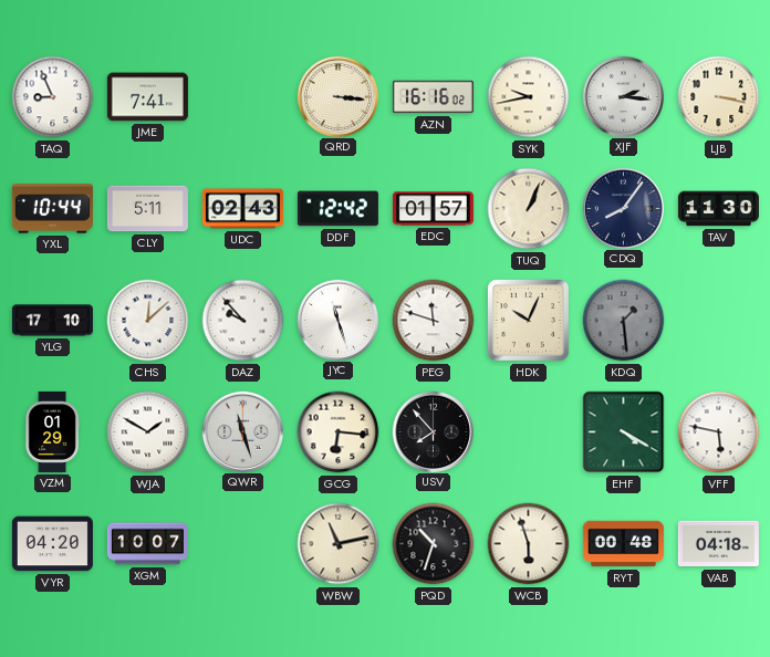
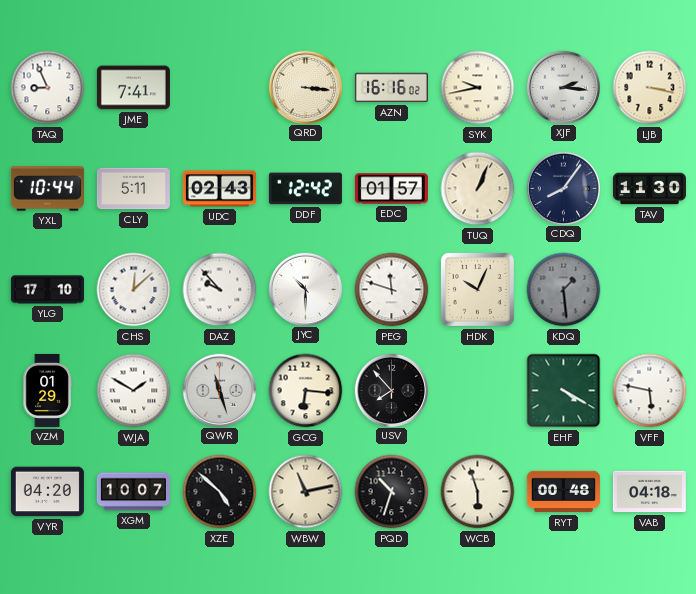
JYC: 11:27 -> 10:30 (305, 289)
XZE: none -> 4:52 (220, 492)
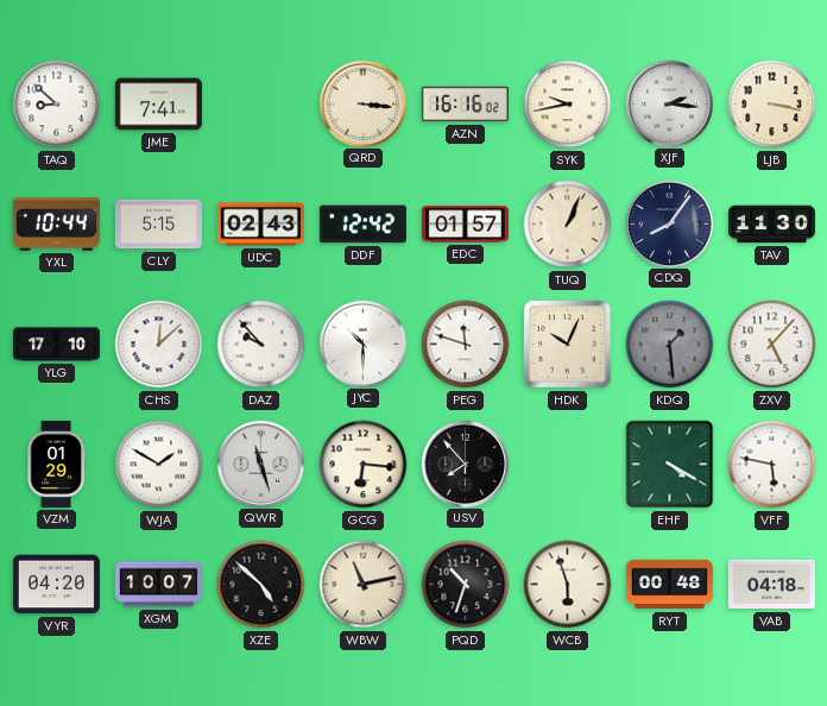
TAQ: 8:56 -> 8:52 (57, 105)
CLY: 5:11 -> 5:15 (158, 225)
ZXV: none -> 5:07 (772, 345)
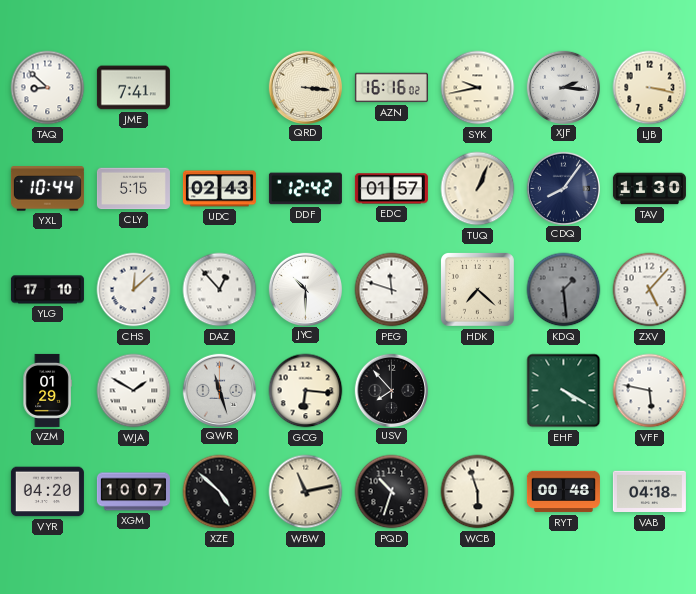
DAZ: 9:53 -> 12:53 (220, 290)
HDK: 10:04 -> 7:22 (477, 289)
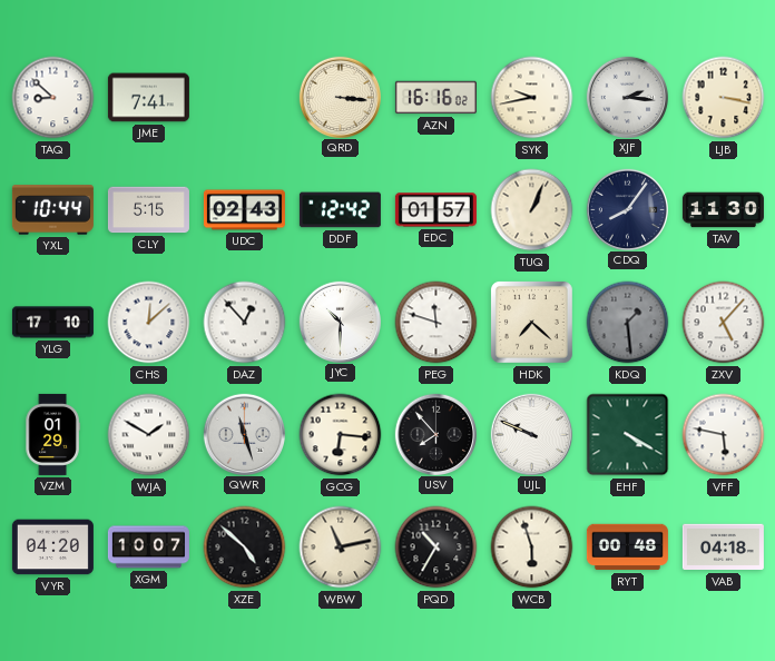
UJL: none -> 9:49 (531, 434)
PQD: 10:33 -> 10:35 (436, 547)
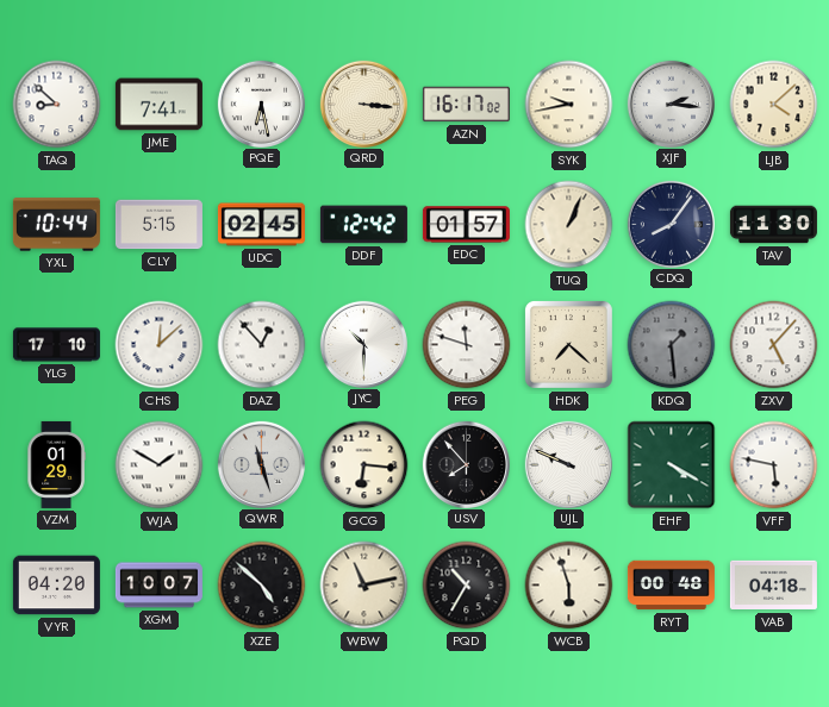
PQE: none -> 6:28 (261, 104)
AZN: 16:16 -> 16:17 (466, 105)
LJB: 3:17 -> 4:08 (774, 105)
UDC: 02:43 -> 02:45 (261, 225)
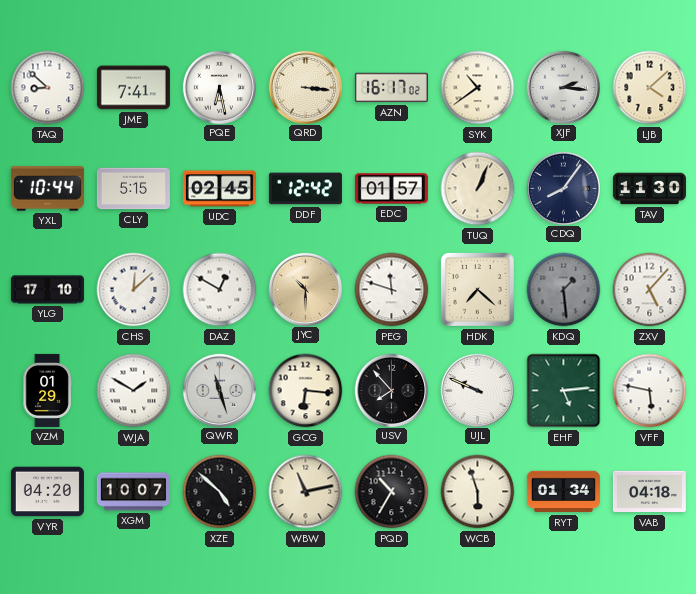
SYK: 9:43 -> 10:39 (478, 88)
DAZ: 12:53 -> 12:50 (220, 290)
JYC dial: white -> champagne (305, 289)
EHF: 4:20 -> 5:14 (564, 391)
RYT: 00:48 -> 01:34 (563, 492)
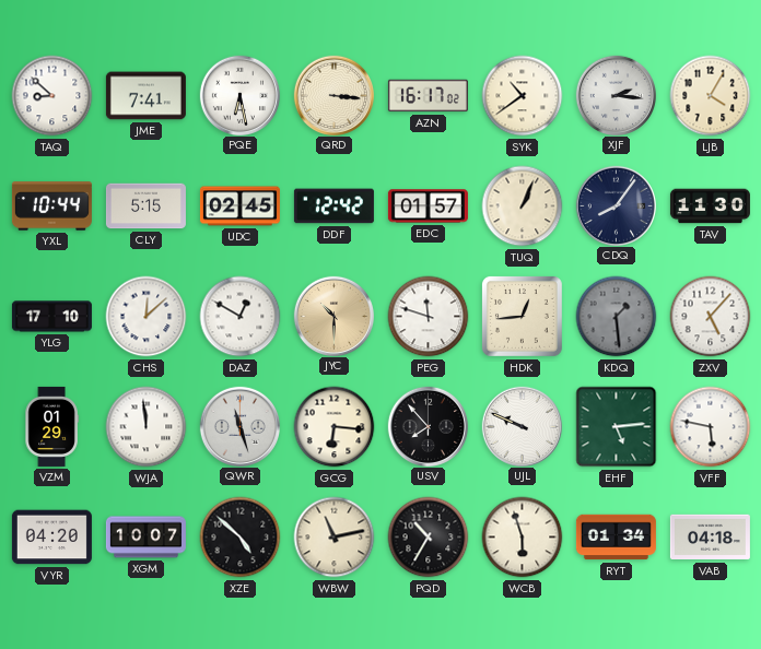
LJB: 4:08 -> 4:05 (711, 96)
HDK: 7:22 -> 12:44 (522, 316)
WJA: 1:50 -> 11:59 (147, 427)
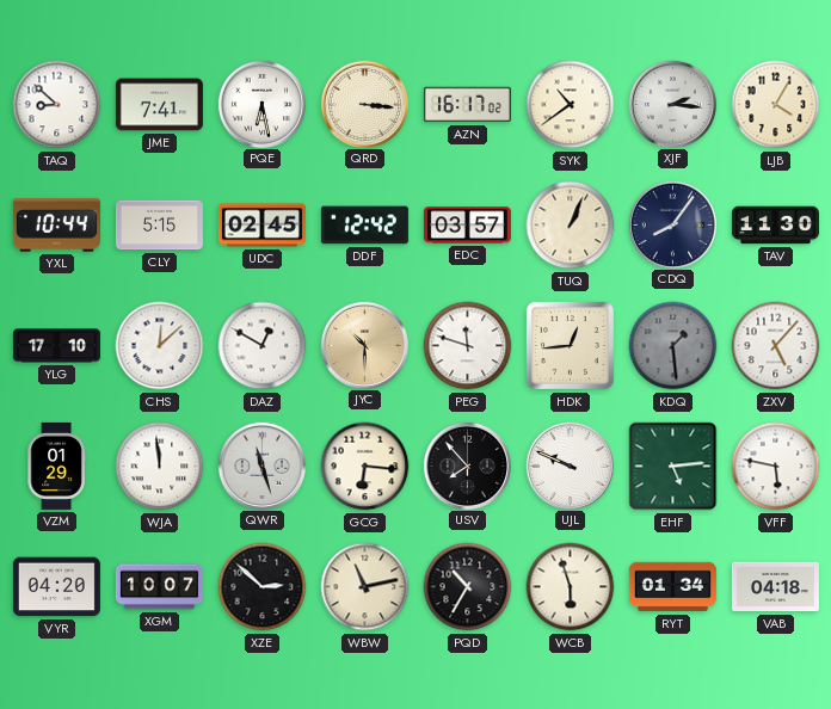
EDC: 01:57 -> 03:57 (467, 226)
XZE: 4:52 -> 2:52 (263, 587)
